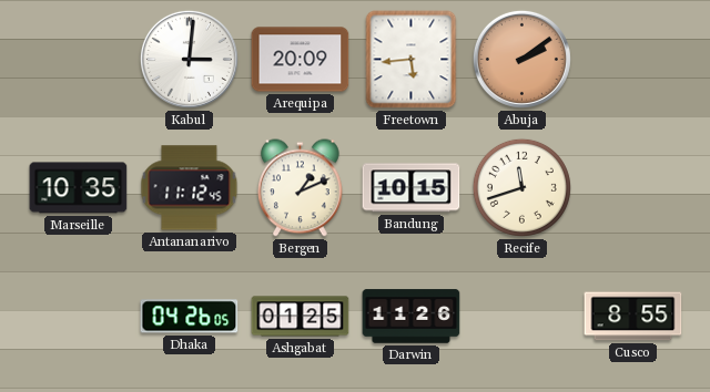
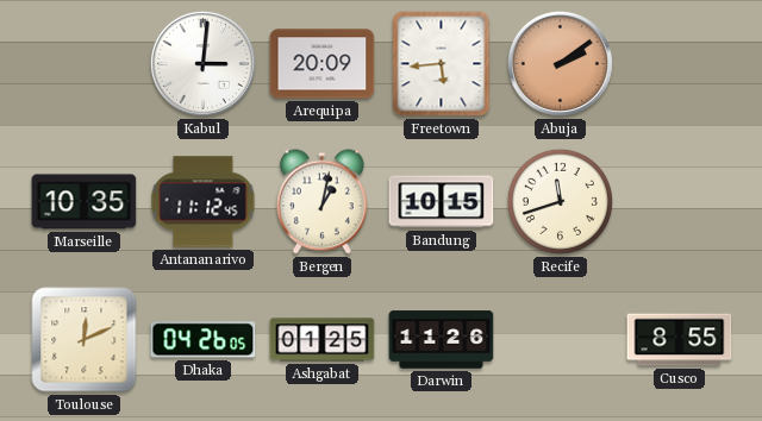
Bergen: 1:11 -> 1:02 (323, 202)
Toulouse: none -> 12:11 (85, 340)
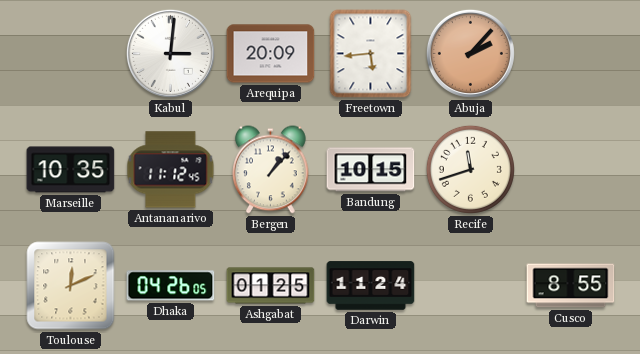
Abuja: 2:09 -> 2:07 (470, 53)
Bergen: 1:02 -> 1:07 (271, 170)
Darwin: 11:26 -> 11:24 (371, 286)
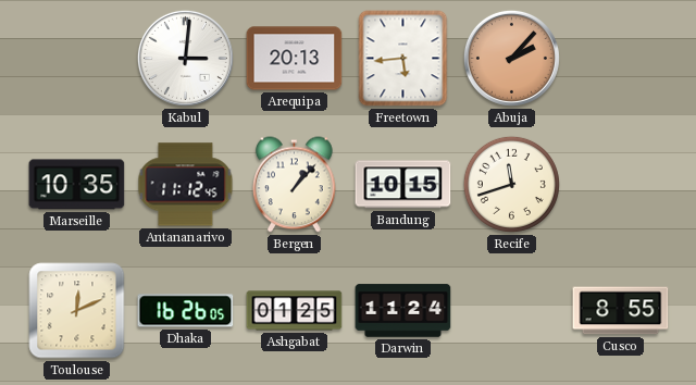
Arequipa: 20:09 -> 20:13 (295, 59)
Dhaka: 04:26 -> 16:26 (186, 311)
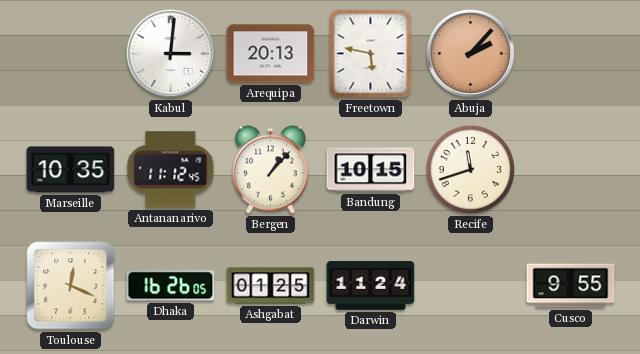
Freetown: 5:44 -> 5:47 (371, 54)
Toulouse: 12:11 -> 12:19 (71, 286)
Cusco: 8:55 -> 9:55 (571, 286)
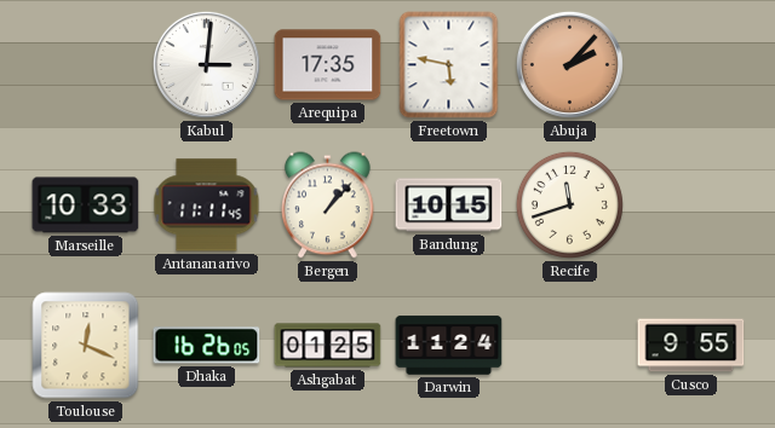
Arequipa: 20:13 -> 17:35 (328, 65)
Marseille: 10:35 -> 10:33 (86, 206)
Antananarivo: 11:12 -> 11:11 (207, 206)
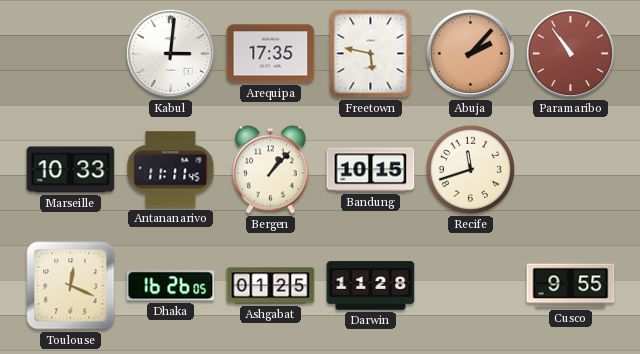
Paramaribo: none -> 10:54 (570, 53)
Darwin: 11:24 -> 11:28 (371, 286)
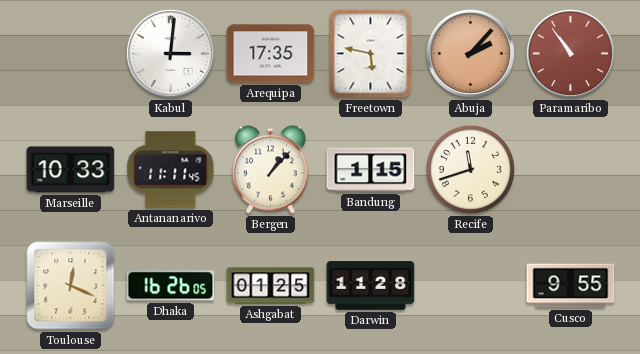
Bandung: 10:15 -> 1:15 (371, 170)
